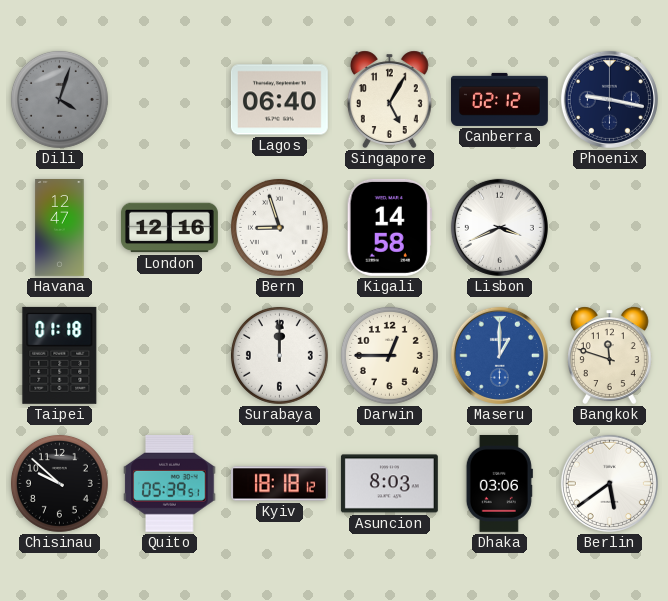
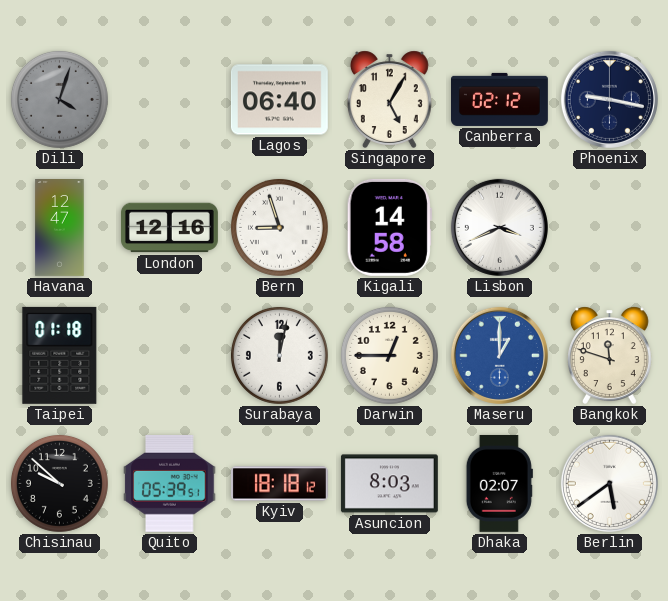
Surabaya: 12:00 -> 12:02 (279, 355)
Dhaka: 03:06 -> 02:07 (499, 483)
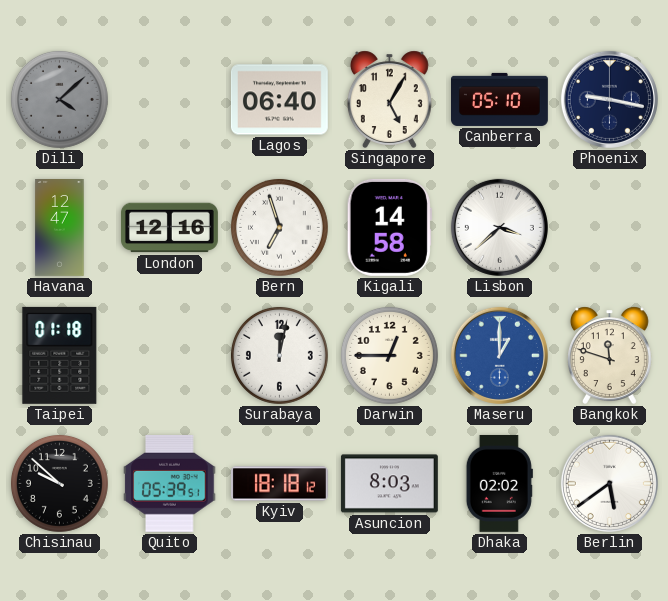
Dili: 4:03 -> 4:08 (59, 99)
Canberra: 02:12 -> 05:10 (500, 99)
Bern: 8:57 -> 6:57 (279, 227)
Lisbon: 3:41 -> 3:38 (499, 227)
Dhaka: 02:07 -> 02:02 (499, 483)
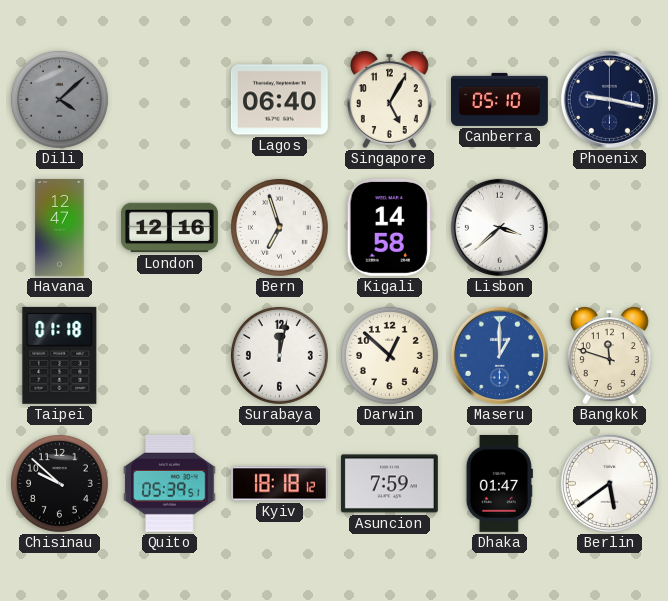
Darwin: 12:45 -> 12:52 (389, 355)
Asuncion: 8:03 -> 7:59 (389, 484)
Dhaka: 02:02 -> 01:47 (499, 483)
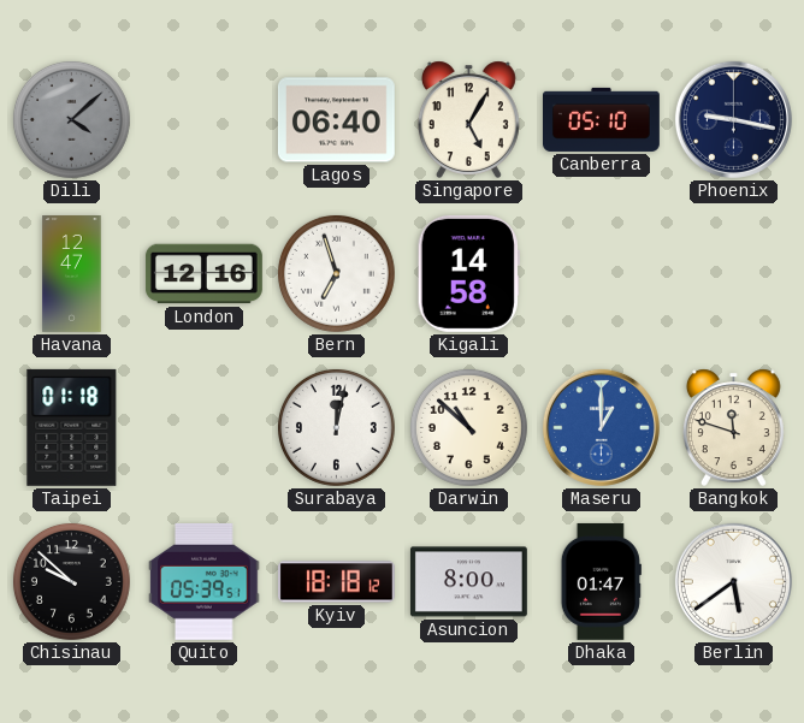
Lisbon: 3:38 -> none (499, 227)
Darwin: 12:52 -> 10:52 (468, 427)
Asuncion: 7:59 -> 8:00 (468, 582)
